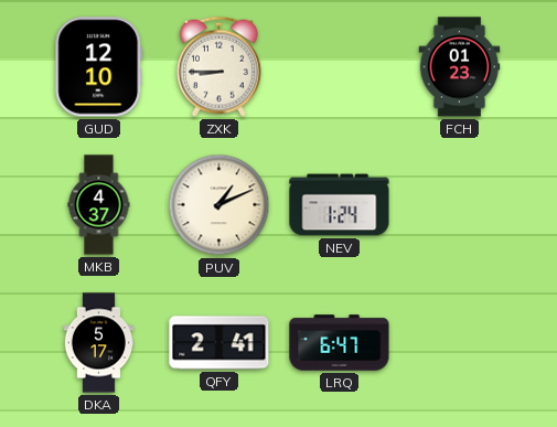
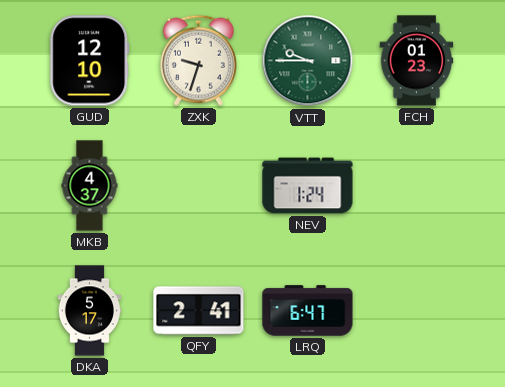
ZXK: 8:45 -> 9:33 (198, 60)
VTT: none -> 9:45 (308, 61)
PUV: 1:11 -> none (219, 205)
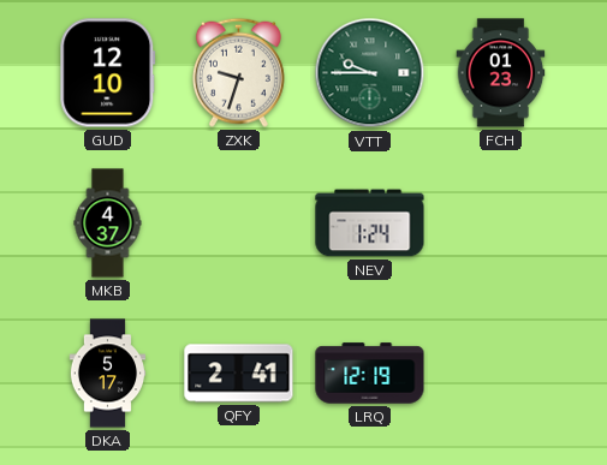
LRQ: 6:47 -> 12:19 (370, 374)
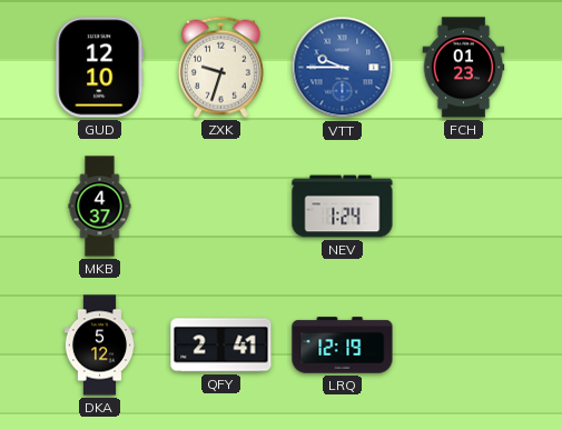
VTT dial: green -> blue (343, 68)
DKA: 5:17 -> 5:12 (100, 346)
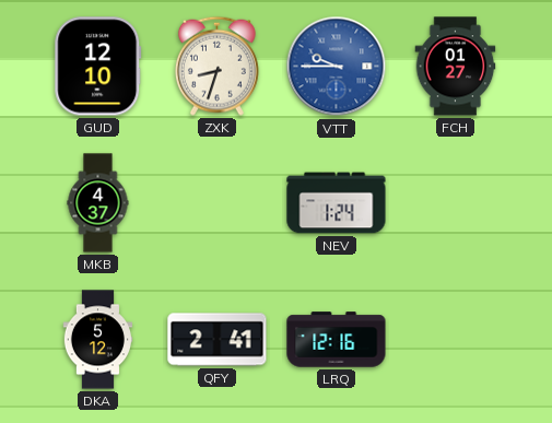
ZXK: 9:33 -> 8:33 (216, 66)
FCH: 01:23 -> 01:27 (456, 67)
LRQ: 12:19 -> 12:16 (337, 340)
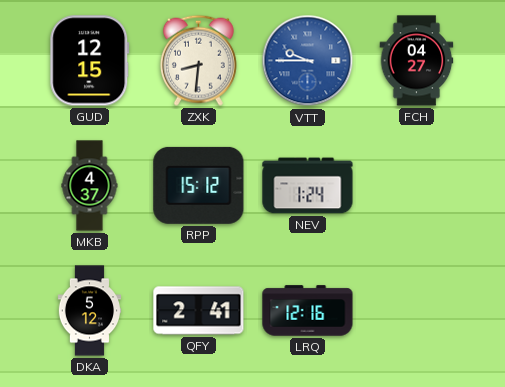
GUD: 12:10 -> 12:15 (90, 61)
ZXK: 8:33 -> 8:31 (198, 60)
FCH: 01:27 -> 04:27 (417, 61)
RPP: none -> 15:12 (199, 185)
